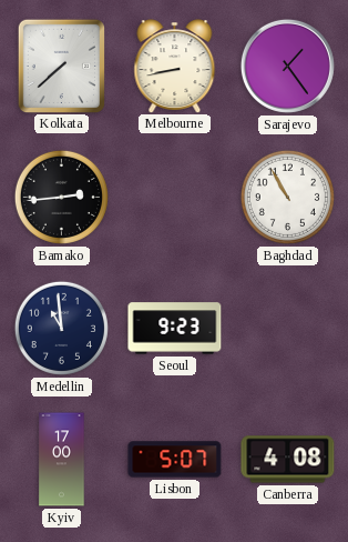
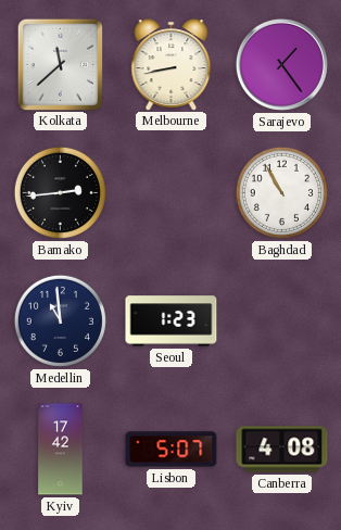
Kolkata: 7:38 -> 11:38 (60, 64)
Seoul: 9:23 -> 1:23 (172, 321)
Kyiv: 17:00 -> 17:42 (61, 450)
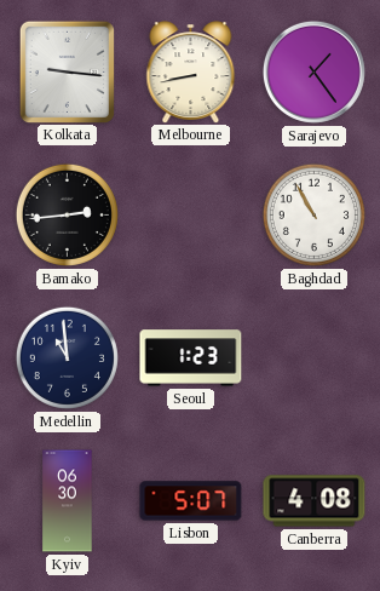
Kolkata: 11:38 -> 9:16 (67, 71)
Kyiv: 17:42 -> 06:30 (68, 501)
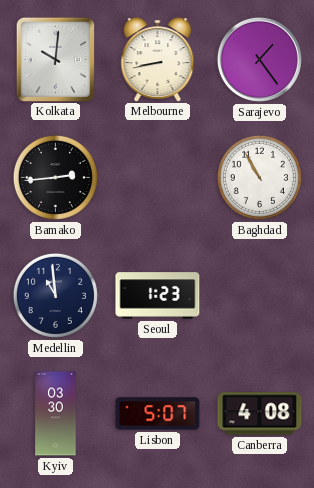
Kolkata: 9:16 -> 10:01 (55, 59)
Kyiv: 06:30 -> 03:30 (56, 414)
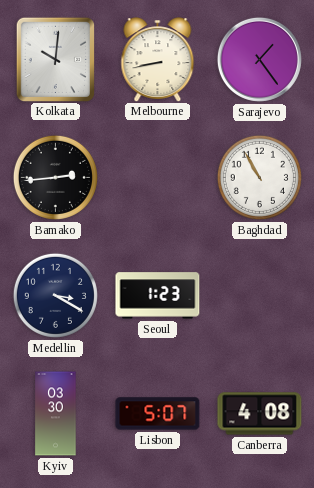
Medellin: 10:59 -> 3:20 (55, 295)
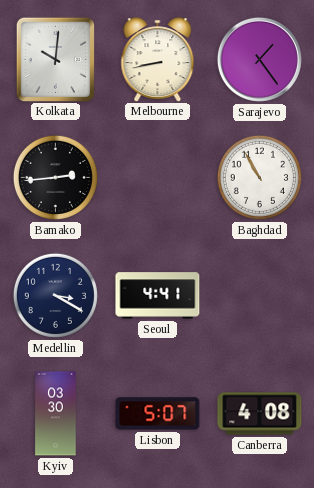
Seoul: 1:23 -> 4:41 (158, 296)
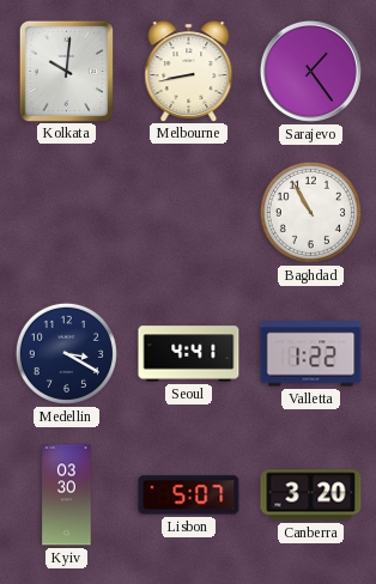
Bamako: 2:44 -> none (55, 177)
Valletta: none -> 1:22 (311, 354)
Canberra: 4:08 -> 3:20 (311, 495)
